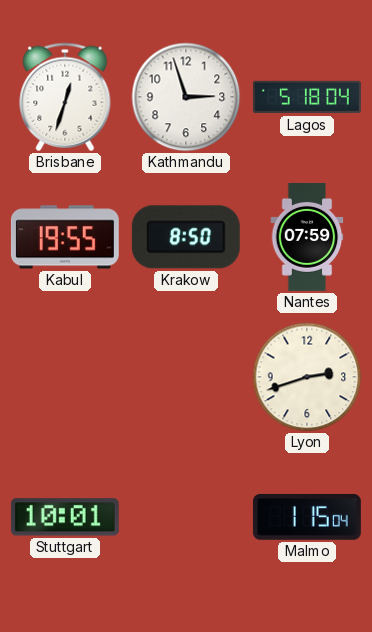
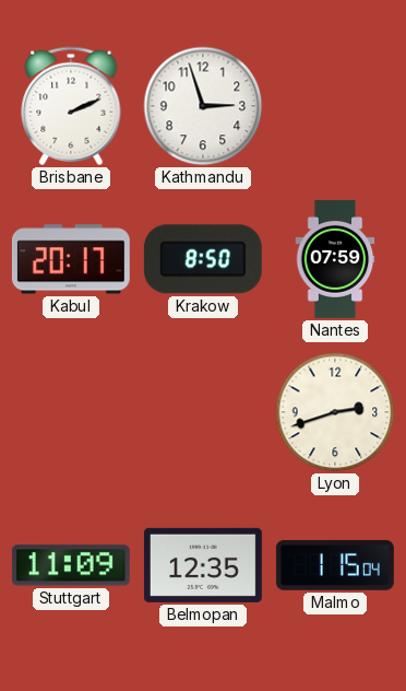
Brisbane: 12:33 -> 2:11 (71, 106)
Lagos: 5:18 -> none (307, 97)
Kabul: 19:55 -> 20:17 (71, 259)
Stuttgart: 10:01 -> 11:09 (71, 565)
Belmopan: none -> 12:35 (203, 565)
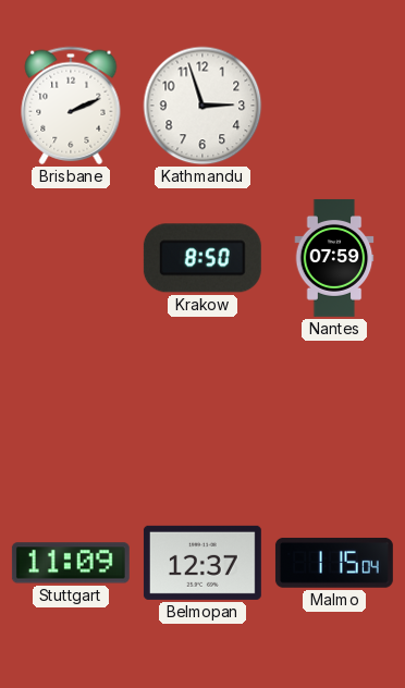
Kabul: 20:17 -> none (71, 259)
Lyon: 2:42 -> none (335, 412)
Belmopan: 12:35 -> 12:37 (202, 563)
